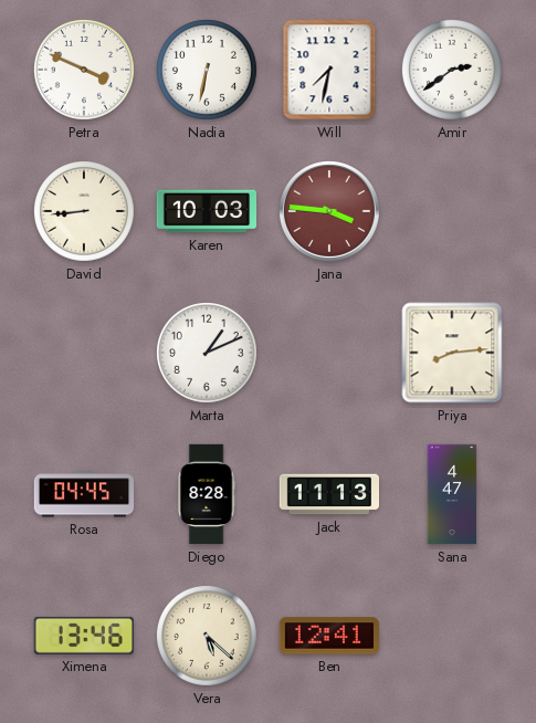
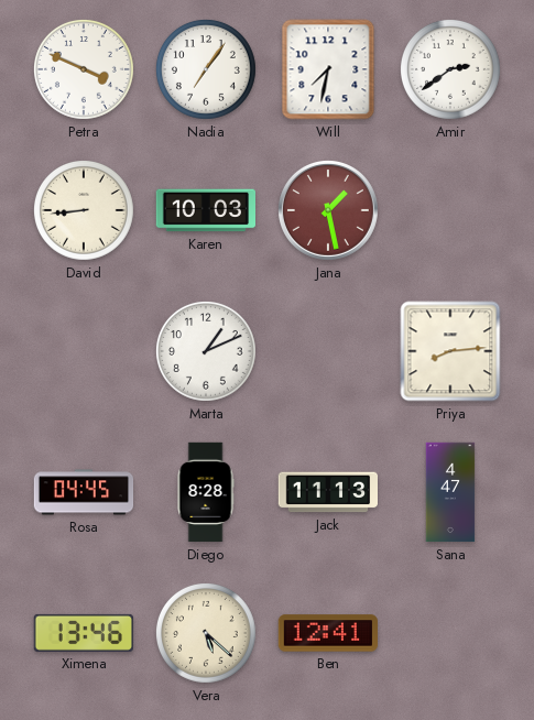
Nadia: 6:32 -> 7:06 (207, 70)
Jana: 3:46 -> 1:28 (328, 210)
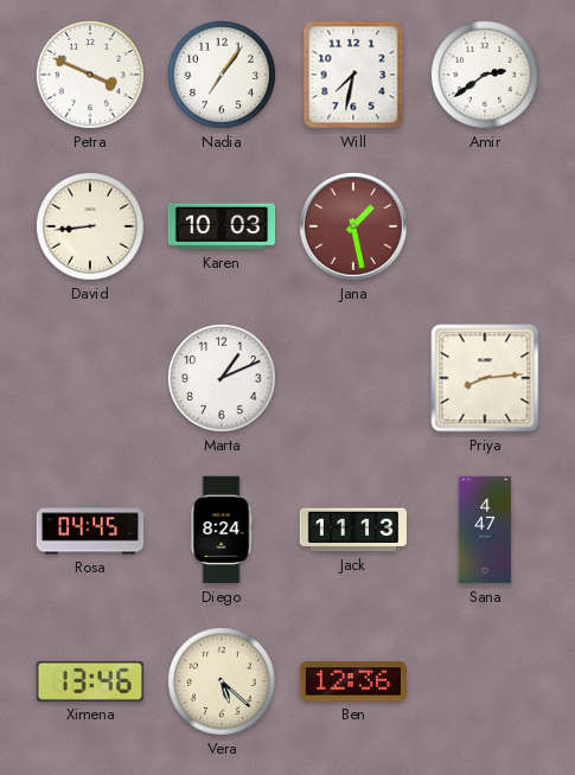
Diego: 8:28 -> 8:24 (222, 530)
Ben: 12:41 -> 12:36 (352, 681)
